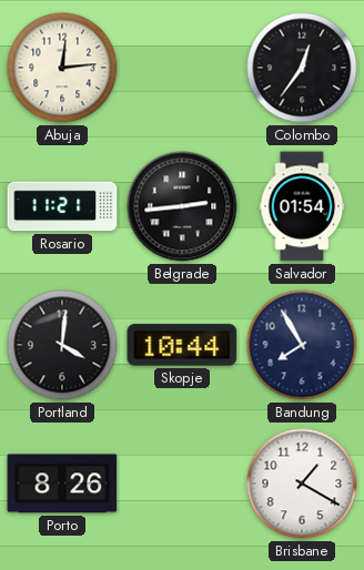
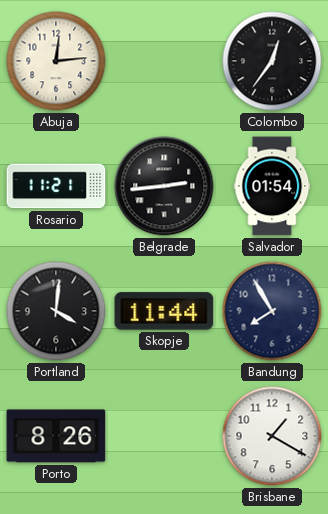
Skopje: 10:44 -> 11:44 (164, 311)
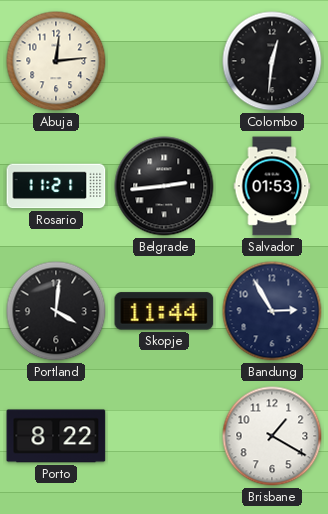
Colombo: 12:36 -> 12:31 (272, 61)
Salvador: 01:54 -> 01:53 (272, 186)
Bandung: 7:55 -> 2:55 (272, 311)
Porto: 8:26 -> 8:22 (56, 436)
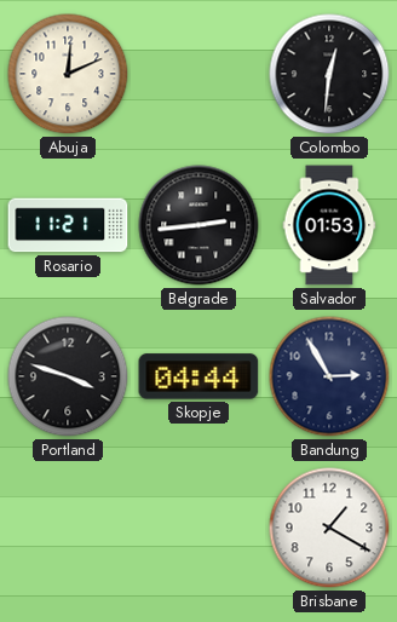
Abuja: 12:14 -> 12:11 (68, 74)
Portland: 4:01 -> 3:48 (68, 376)
Skopje: 11:44 -> 04:44 (198, 376)
Porto: 8:22 -> none (56, 436)
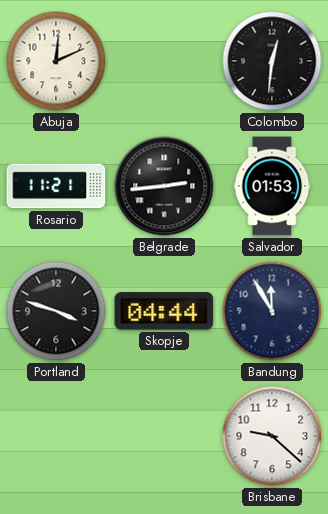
Bandung: 2:55 -> 11:55 (272, 311)
Brisbane: 1:20 -> 9:22 (272, 436)
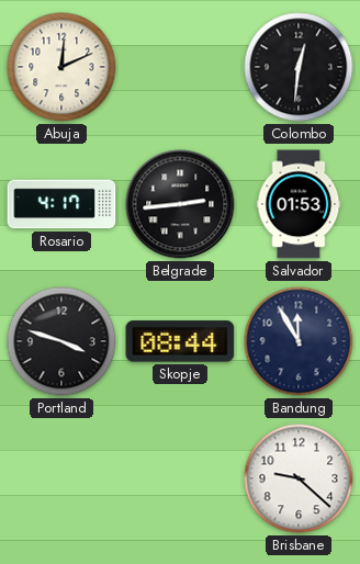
Rosario: 11:21 -> 4:17 (61, 204)
Skopje: 04:44 -> 08:44 (180, 341)
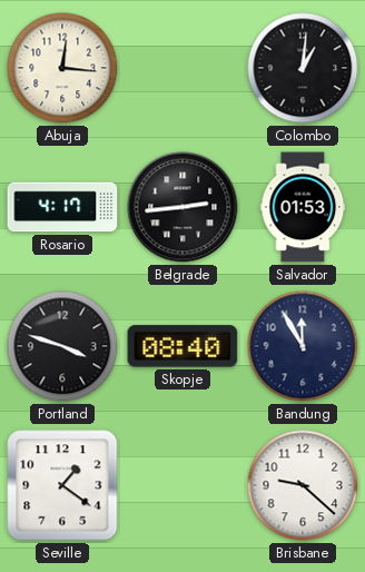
Abuja: 12:11 -> 12:16 (62, 68)
Colombo: 12:31 -> 1:01 (303, 68)
Skopje: 08:44 -> 08:40 (182, 346)
Seville: none -> 1:21 (62, 485)
